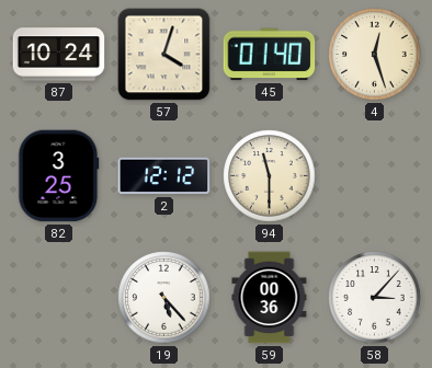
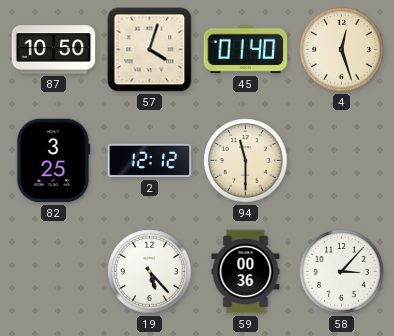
87: 10:24 -> 10:50 (54, 50)
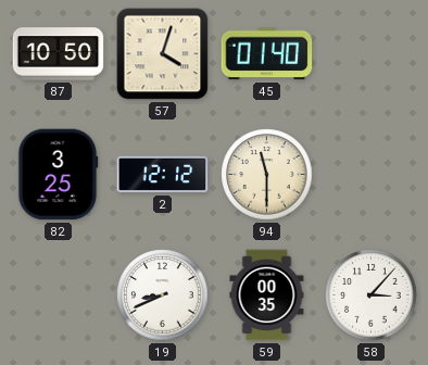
4: 12:27 -> none (342, 50)
19: 5:23 -> 8:41 (163, 295)
59: 00:36 -> 00:35 (267, 295)
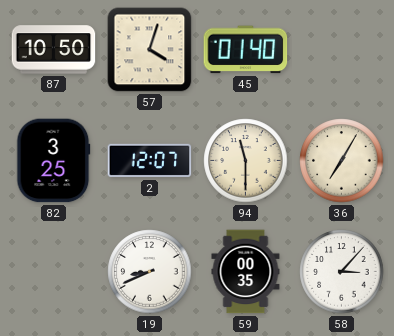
2: 12:12 -> 12:07 (150, 161)
36: none -> 7:05 (342, 161)
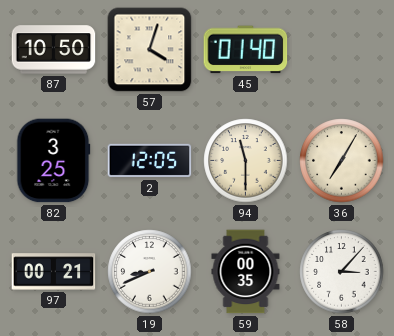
2: 12:07 -> 12:05 (150, 161)
97: none -> 00:21 (54, 272)
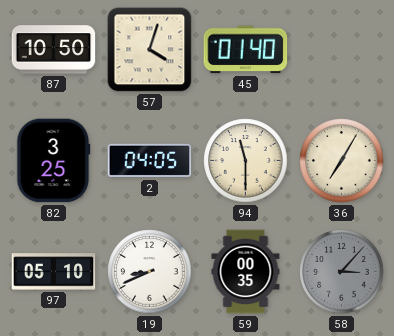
2: 12:05 -> 04:05 (150, 161)
97: 00:21 -> 05:10 (54, 272)
58 dial: white -> grey (342, 272)
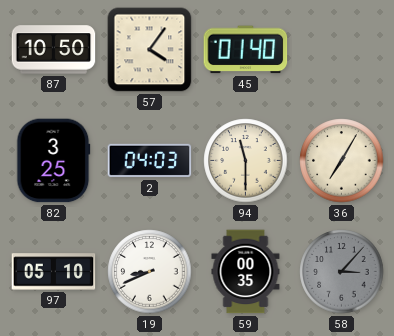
57: 4:03 -> 4:06 (150, 50)
2: 04:05 -> 04:03 (150, 161)
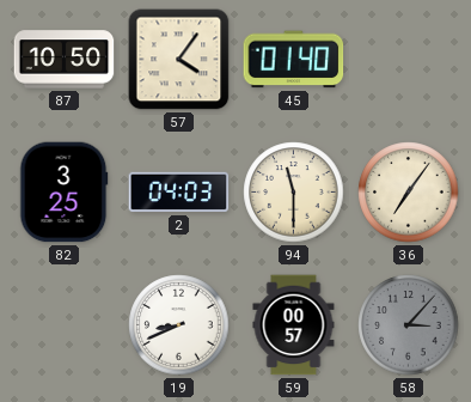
36: 7:05 -> 7:06 (409, 193)
97: 05:10 -> none (54, 272)
59: 00:35 -> 00:57 (294, 325)
